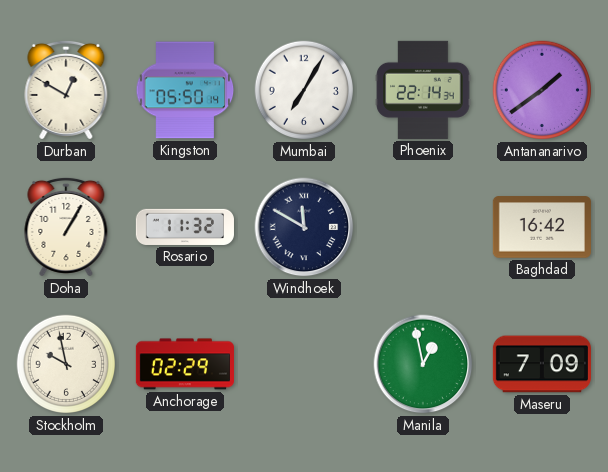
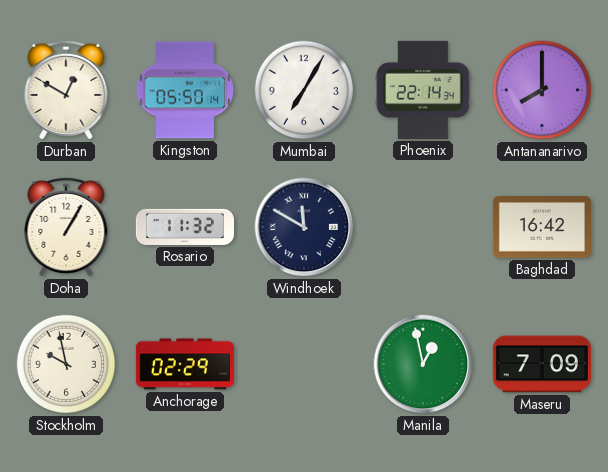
Antananarivo: 1:39 -> 8:00 (542, 90)
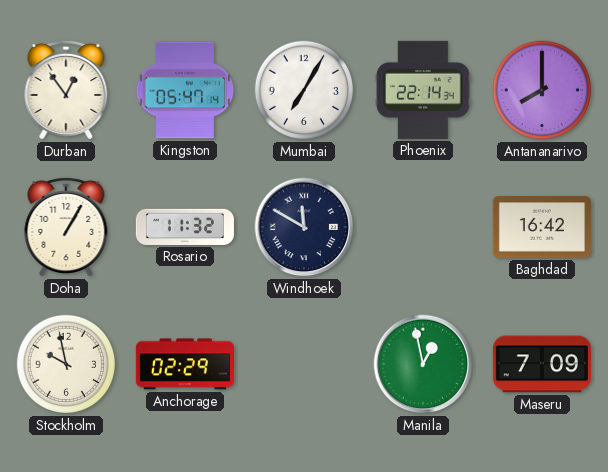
Durban: 12:50 -> 12:54 (66, 90)
Kingston: 05:50 -> 05:47 (185, 90)
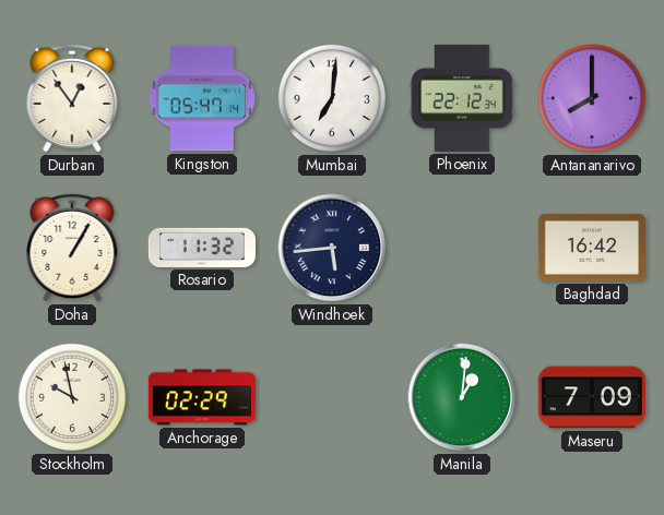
Mumbai: 7:05 -> 7:01 (332, 98)
Phoenix: 22:14 -> 22:12 (462, 98)
Windhoek: 11:50 -> 5:44 (332, 248)
Manila: 12:58 -> 1:01 (462, 397)
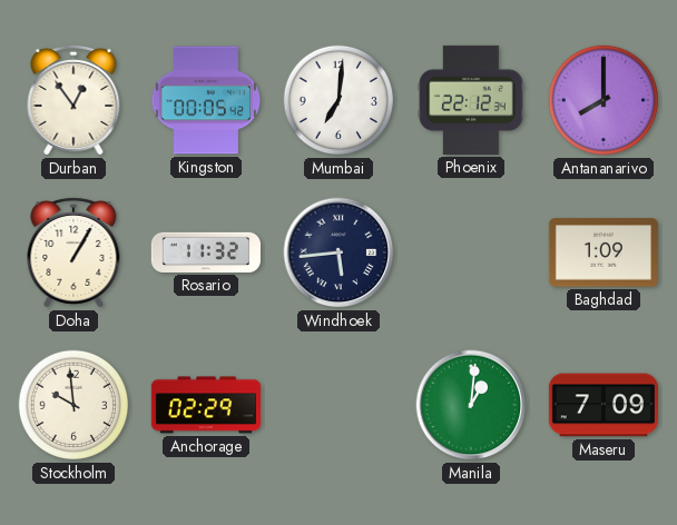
Kingston: 05:47 -> 00:05 (206, 100)
Baghdad: 16:42 -> 1:09 (604, 252)
Stockholm: 9:58 -> 9:59 (73, 405)
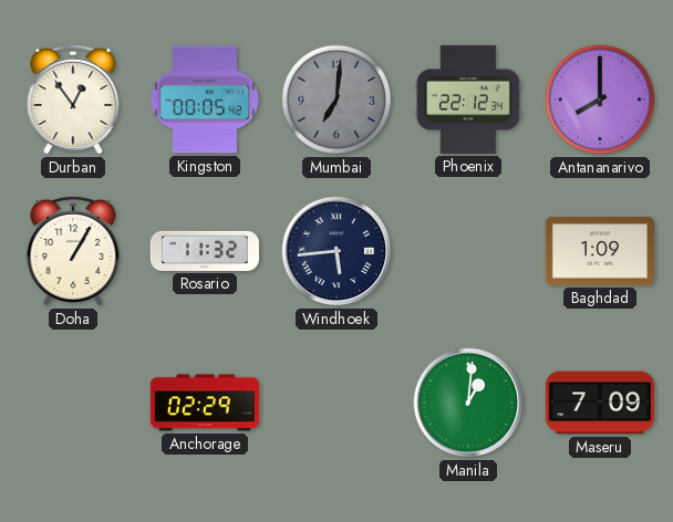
Mumbai dial: white -> grey (336, 100)
Stockholm: 9:59 -> none (73, 405)
